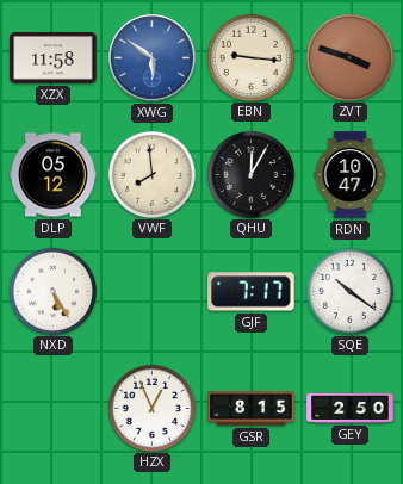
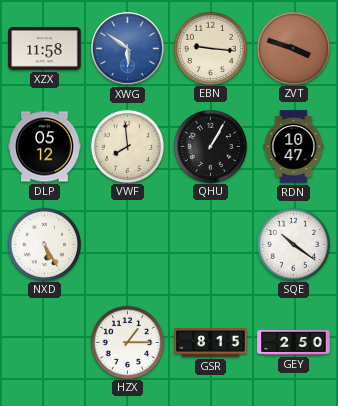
QHU: 12:05 -> 1:05 (210, 146)
GJF: 7:17 -> none (252, 292)
HZX: 12:56 -> 1:15 (127, 342)
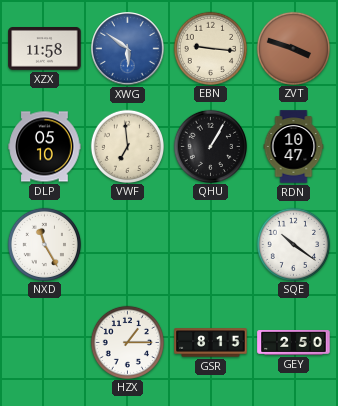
DLP: 05:12 -> 05:10 (45, 147)
VWF: 7:59 -> 6:59 (127, 146)
NXD: 5:25 -> 11:25 (44, 244)
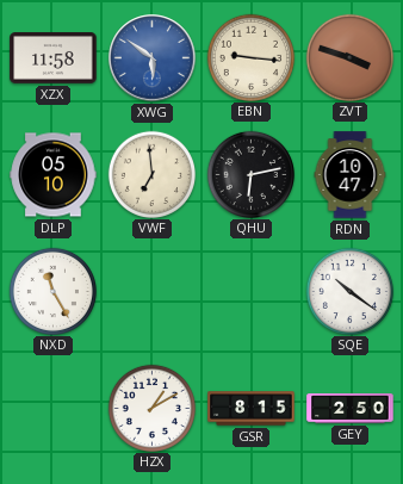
QHU: 1:05 -> 6:13 (250, 174)
HZX: 1:15 -> 1:10 (151, 408)
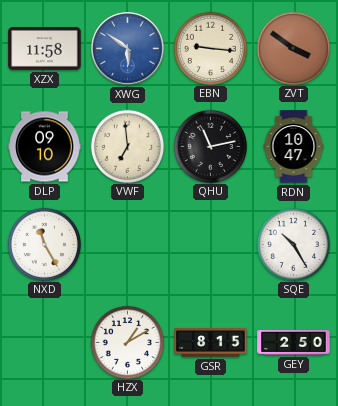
ZVT: 3:48 -> 3:51 (293, 48)
DLP: 05:10 -> 09:10 (45, 147)
QHU: 6:13 -> 11:13 (210, 146)
SQE: 10:21 -> 10:25 (293, 244)
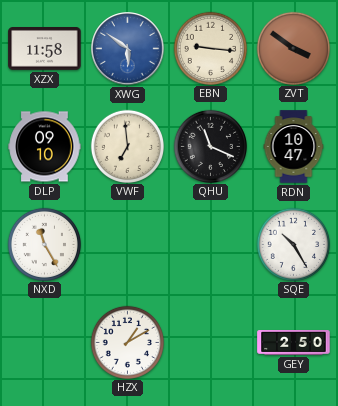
QHU: 11:13 -> 11:19 (210, 146)
GSR: 8:15 -> none (211, 343)
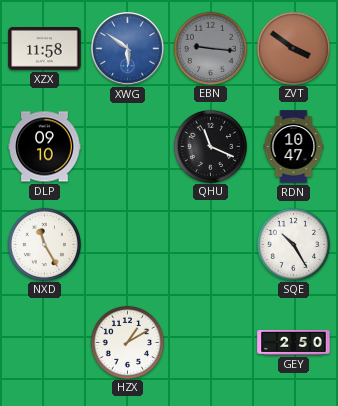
EBN dial: cream -> grey (210, 48)
VWF: 6:59 -> none (127, 146)
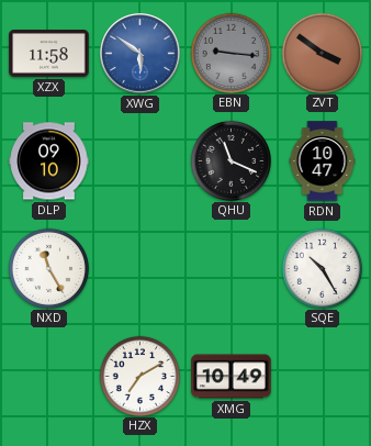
HZX: 1:10 -> 7:10 (139, 376)
XMG: none -> 10:49 (232, 377)
GEY: 2:50 -> none (294, 343)
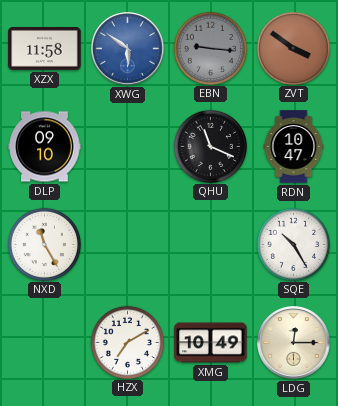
LDG: none -> 12:15 (294, 343)
